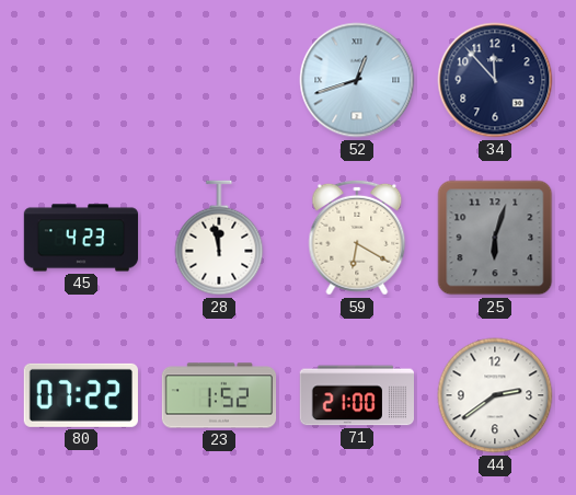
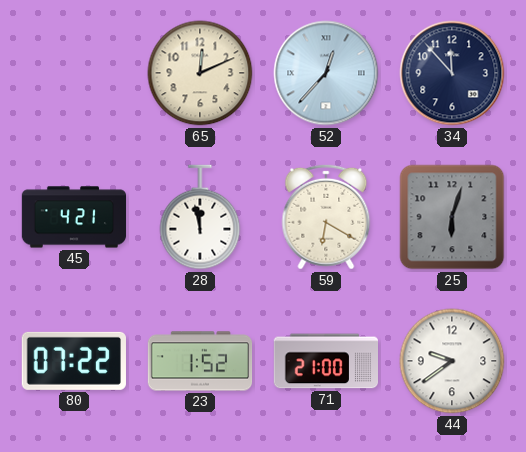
65: none -> 12:11 (200, 73)
52: 12:42 -> 12:37 (326, 73)
45: 4:23 -> 4:21 (74, 217)
44: 2:39 -> 9:39 (452, 361)
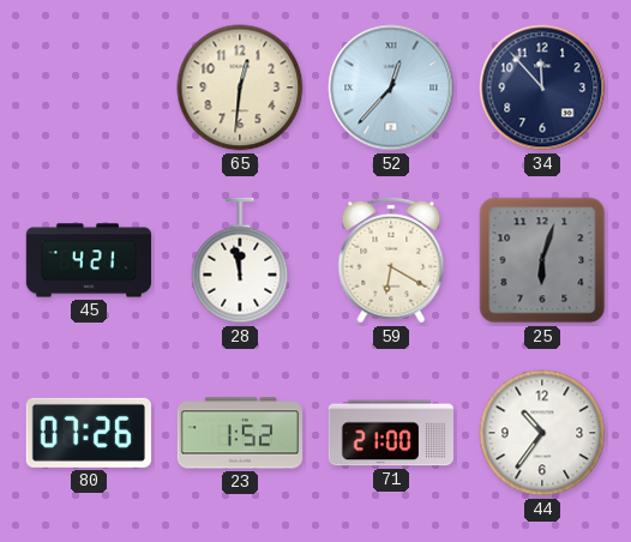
65: 12:11 -> 12:31 (240, 88)
80: 07:22 -> 07:26 (89, 433)
44: 9:39 -> 10:36 (542, 433)
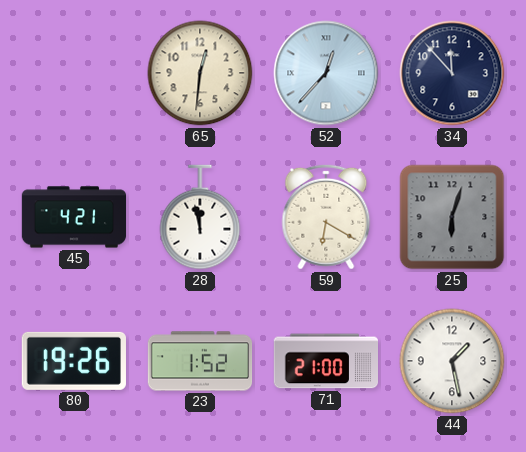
80: 07:26 -> 19:26 (74, 361)
44: 10:36 -> 1:28 (452, 361)
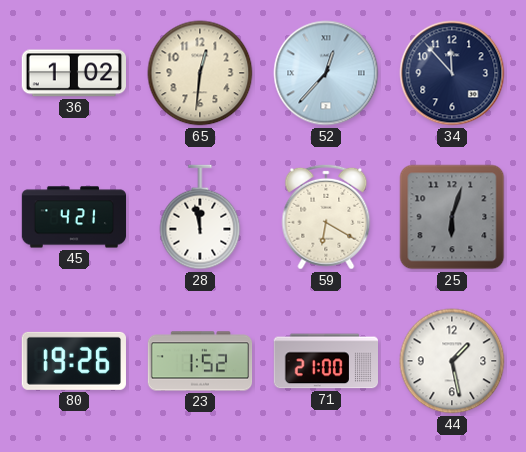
36: none -> 1:02 (73, 73)
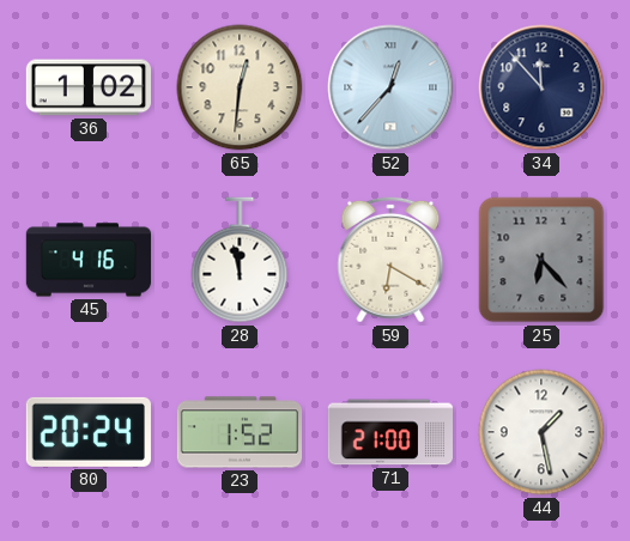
45: 4:21 -> 4:16 (89, 260)
25: 6:03 -> 6:23 (541, 260)
80: 19:26 -> 20:24 (89, 432)
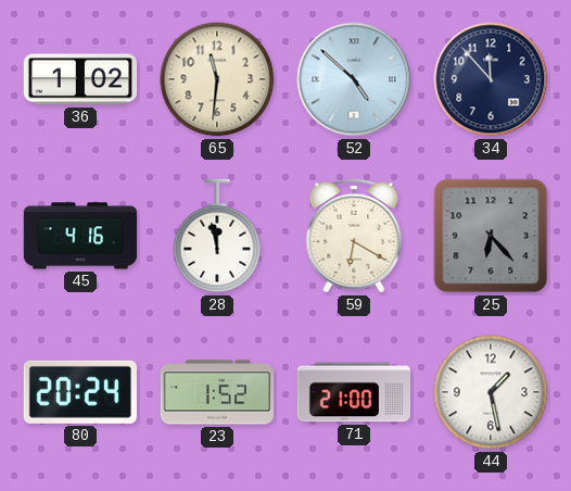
65: 12:31 -> 11:31 (217, 79)
52: 12:37 -> 4:52 (354, 79)
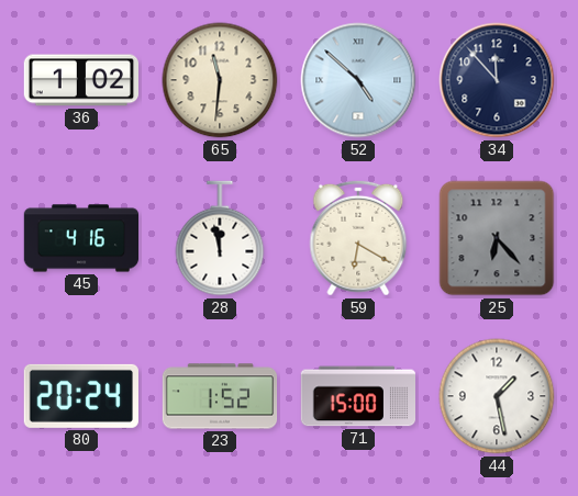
71: 21:00 -> 15:00 (357, 396)
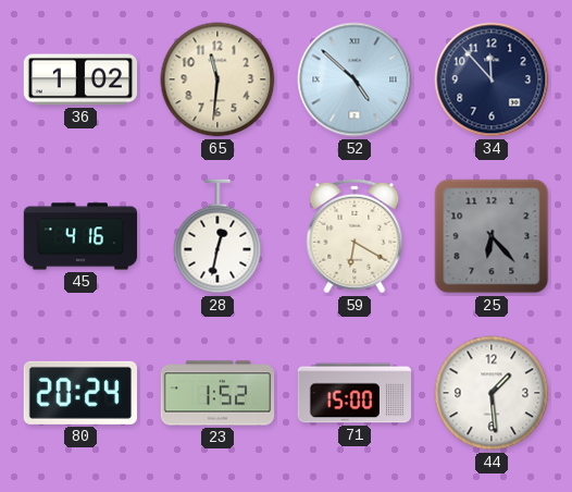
28: 11:58 -> 12:32 (217, 236)
44: 1:28 -> 1:29 (492, 393)
